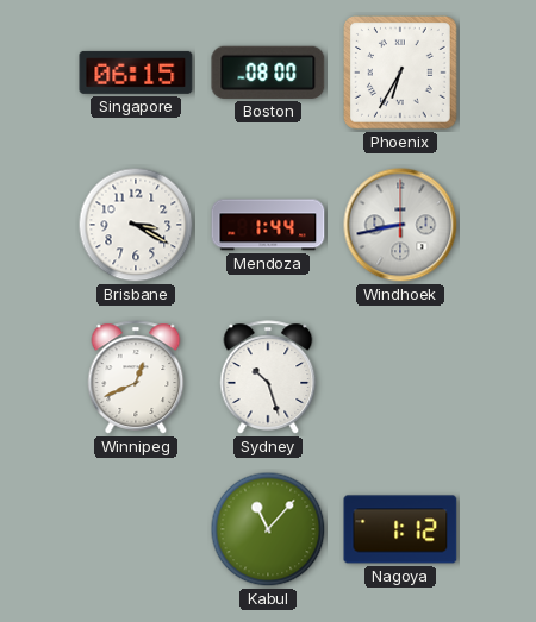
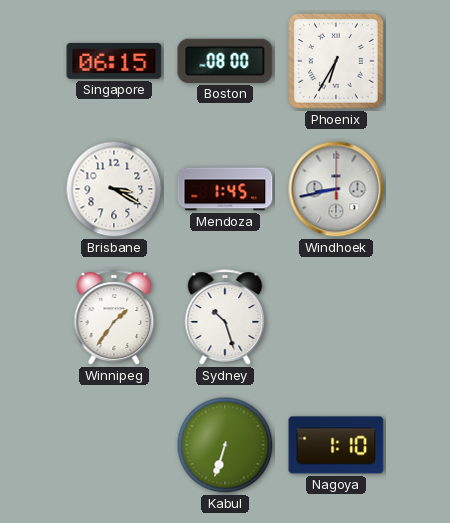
Mendoza: 1:44 -> 1:45 (225, 189)
Winnipeg: 12:41 -> 1:36 (114, 317)
Kabul: 11:07 -> 6:33 (225, 445)
Nagoya: 1:12 -> 1:10 (336, 445)
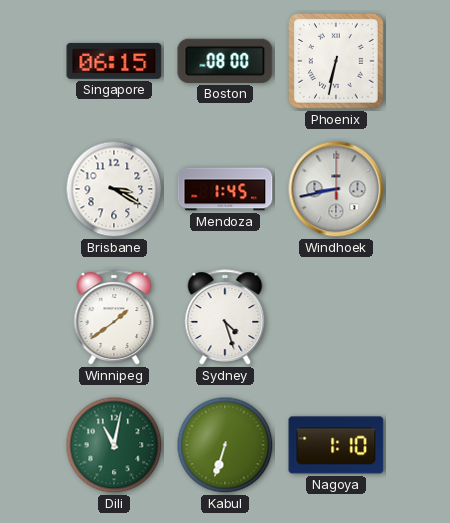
Phoenix: 6:35 -> 6:32 (337, 62)
Winnipeg: 1:36 -> 1:39 (114, 317)
Sydney: 10:27 -> 4:27 (225, 317)
Dili: none -> 11:02 (114, 445)
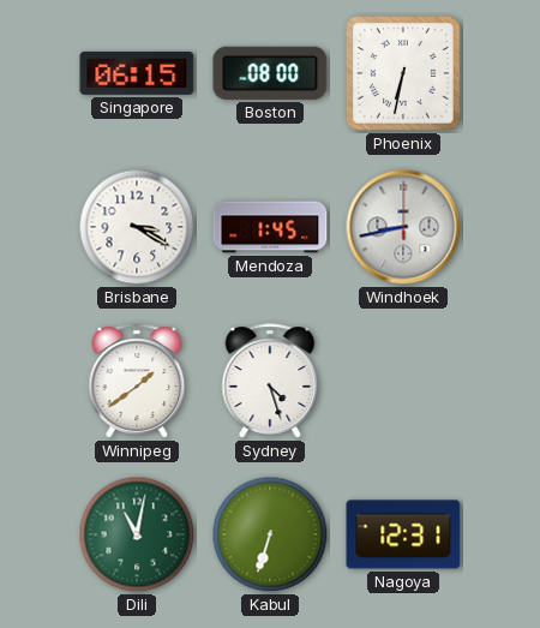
Nagoya: 1:10 -> 12:31 (403, 534)
